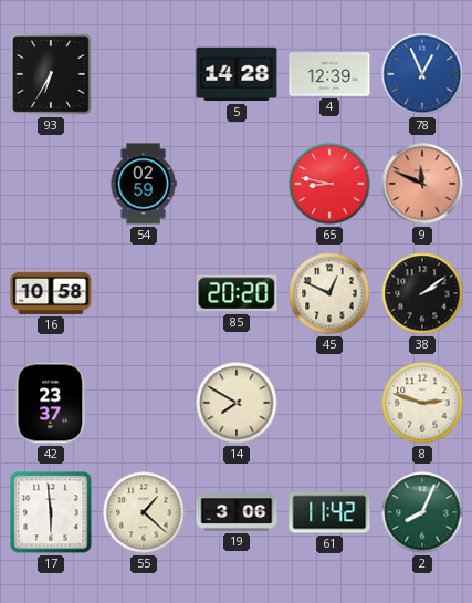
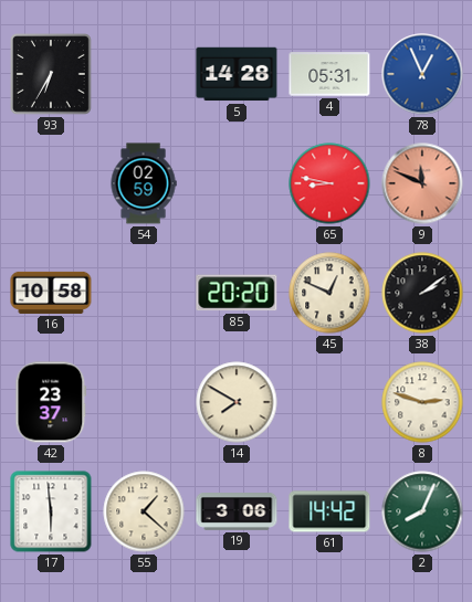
4: 12:39 -> 05:31 (329, 74)
61: 11:42 -> 14:42 (329, 511)
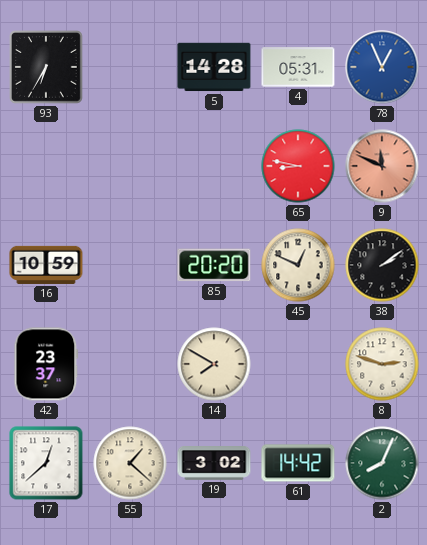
54: 02:59 -> none (144, 183)
16: 10:58 -> 10:59 (46, 265)
17: 5:59 -> 12:38 (46, 463)
19: 3:06 -> 3:02 (214, 464)
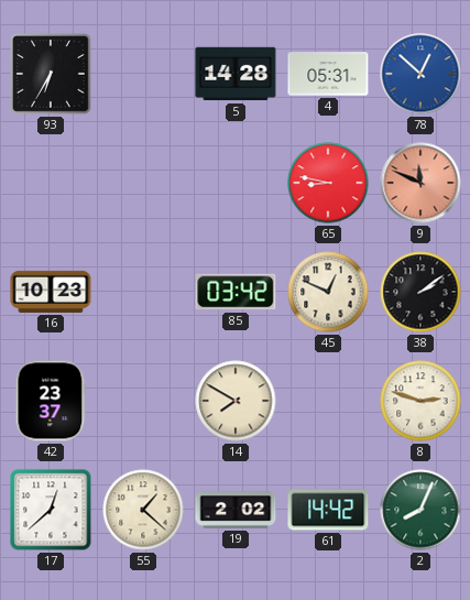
78: 12:56 -> 12:52 (420, 74)
16: 10:59 -> 10:23 (51, 292)
85: 20:20 -> 03:42 (236, 292)
19: 3:02 -> 2:02 (236, 511)
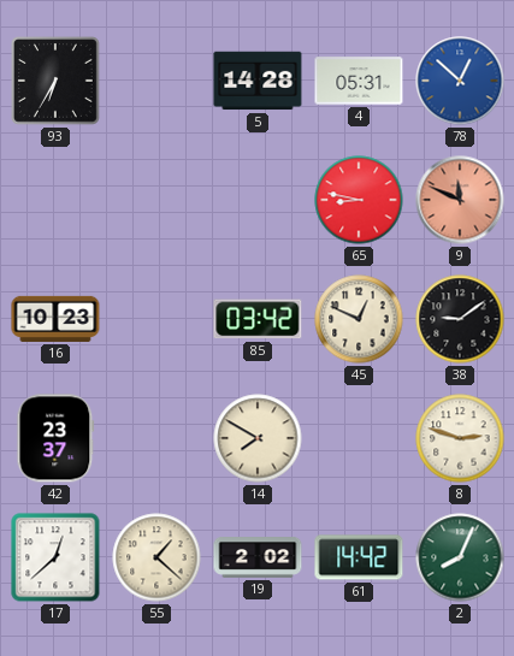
38: 2:09 -> 9:09 (460, 319)
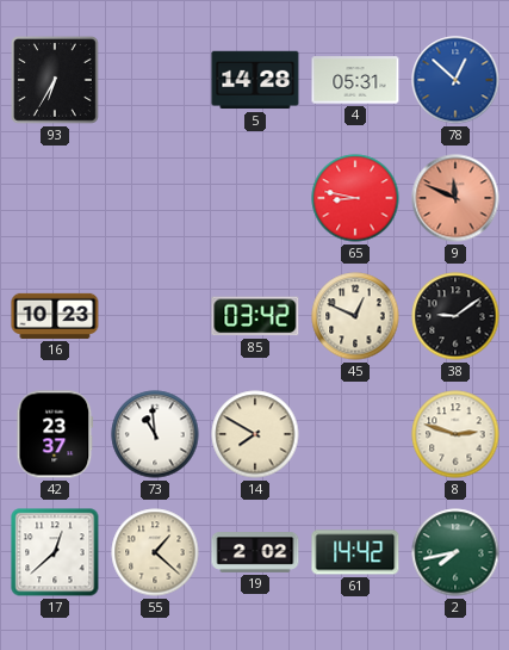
73: none -> 10:59 (155, 434)
2: 8:04 -> 7:43 (455, 552)
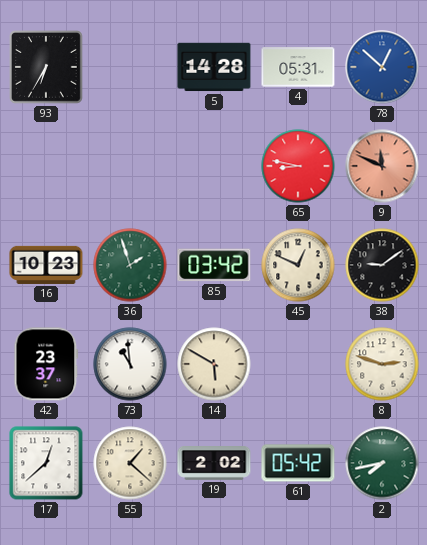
36: none -> 1:57 (130, 265)
14: 7:50 -> 5:50 (214, 364)
61: 14:42 -> 05:42 (298, 463)
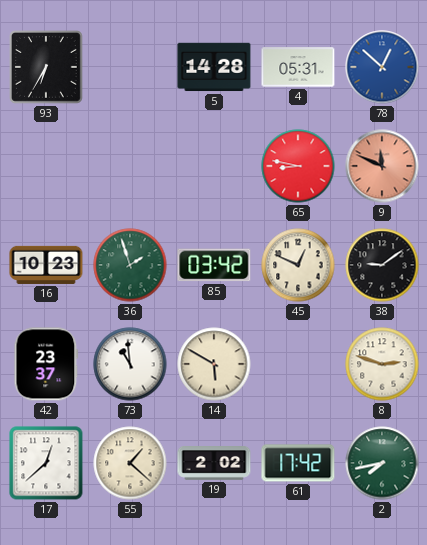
61: 05:42 -> 17:42 (298, 463)
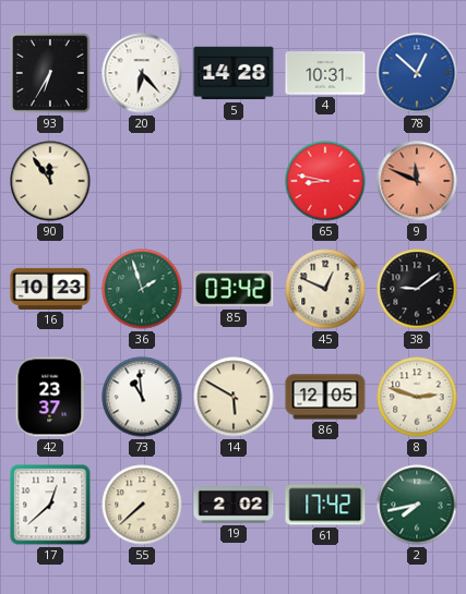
20: none -> 6:23 (142, 73)
4: 05:31 -> 10:31 (325, 73)
90: none -> 11:54 (50, 181)
86: none -> 12:05 (325, 397)
55: 1:22 -> 7:38 (142, 505)
